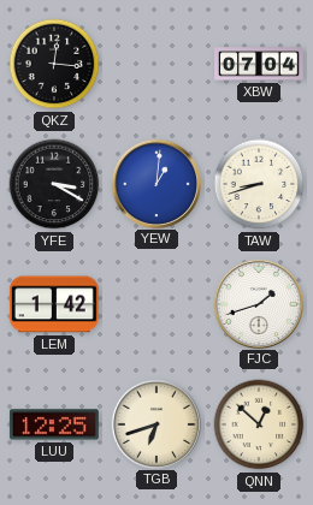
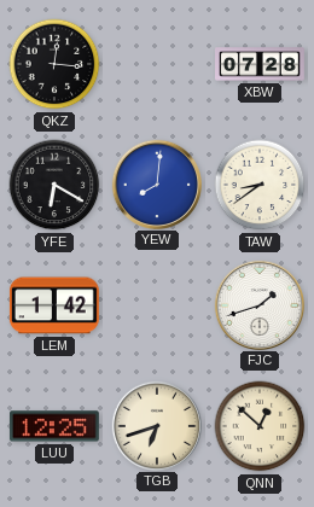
XBW: 07:04 -> 07:28 (261, 64)
YFE: 3:20 -> 6:20 (54, 185)
YEW: 1:01 -> 8:01 (156, 183)
TAW: 8:42 -> 8:39 (260, 185)
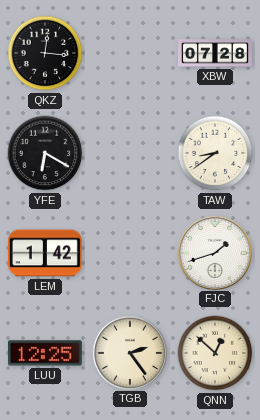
YEW: 8:01 -> none (156, 183)
TGB: 6:42 -> 2:24 (129, 352)
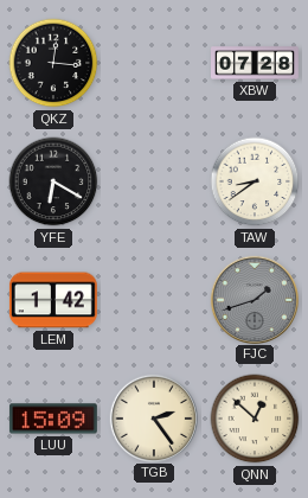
FJC dial: white -> grey (254, 299)
LUU: 12:25 -> 15:09 (53, 419)
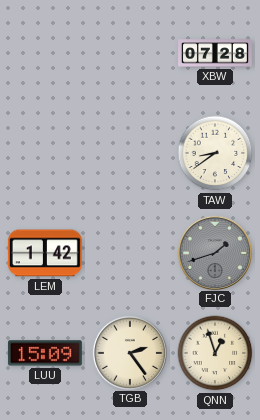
QKZ: 12:16 -> none (53, 63)
YFE: 6:20 -> none (53, 181)
QNN: 12:52 -> 12:57 (215, 353)
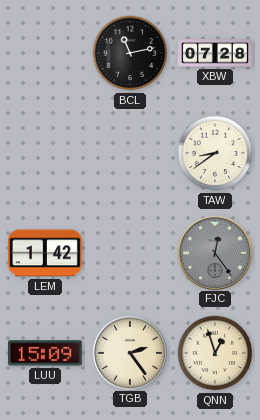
BCL: none -> 11:13 (130, 53)
FJC: 1:42 -> 12:24 (214, 252)
